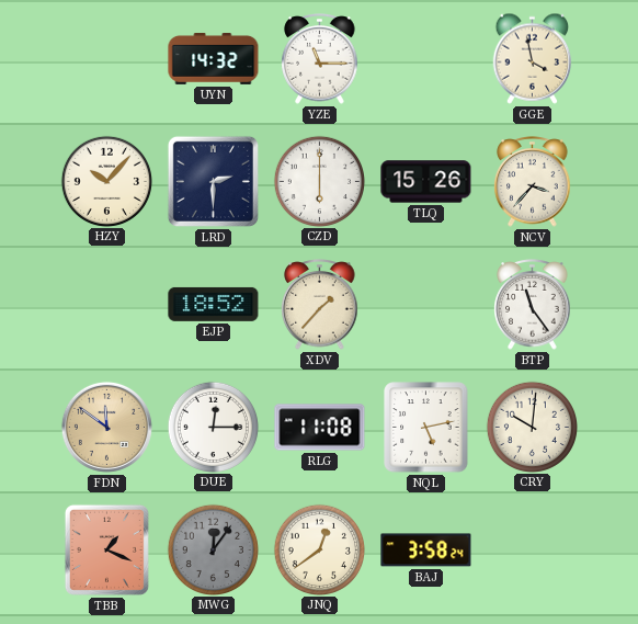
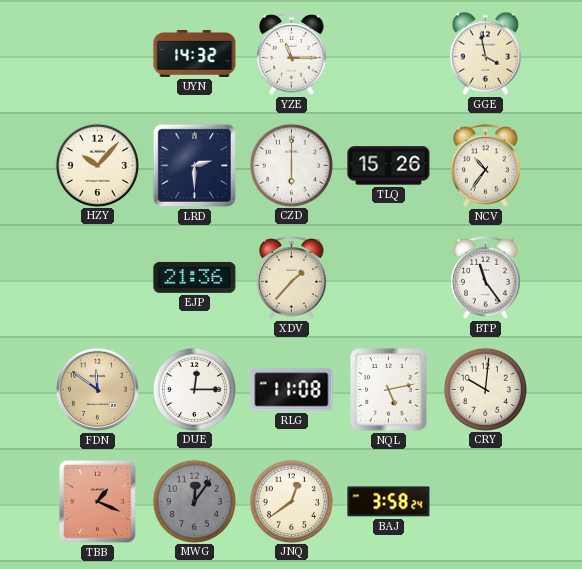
NCV: 3:37 -> 10:36 (486, 166)
EJP: 18:52 -> 21:36 (195, 277)
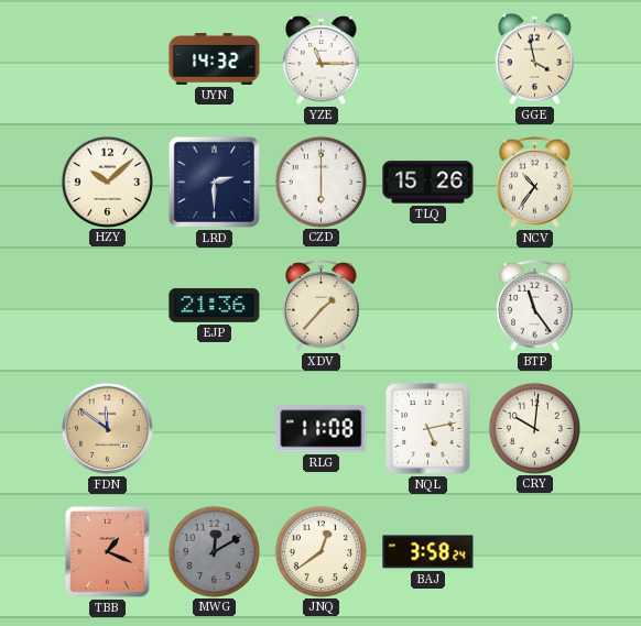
HZY: 10:07 -> 10:08 (107, 182)
DUE: 12:15 -> none (194, 389)
MWG: 12:06 -> 12:10 (214, 551)
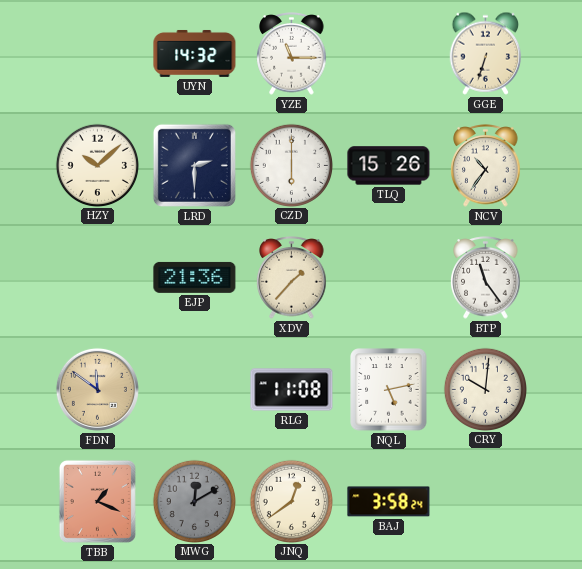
GGE: 3:58 -> 6:33 (486, 53)
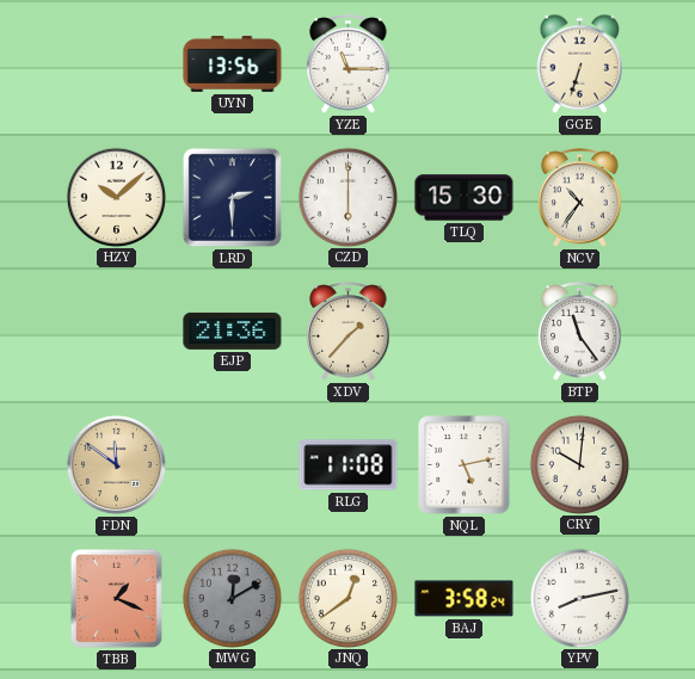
UYN: 14:32 -> 13:56 (233, 63)
TLQ: 15:26 -> 15:30 (465, 198)
YPV: none -> 8:13 (579, 598)
